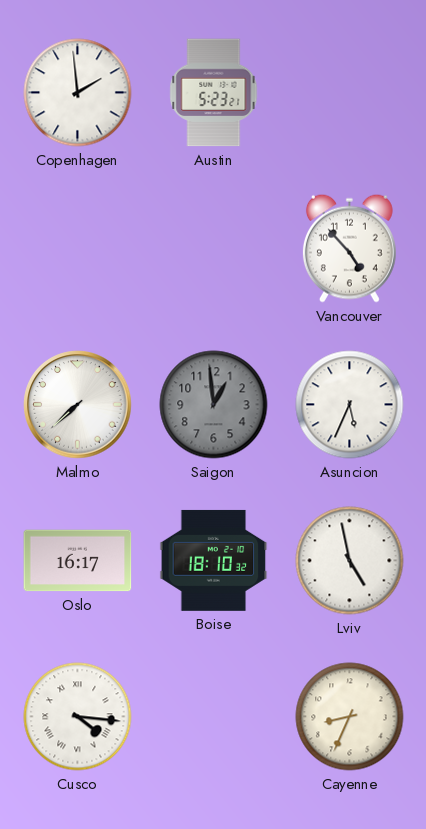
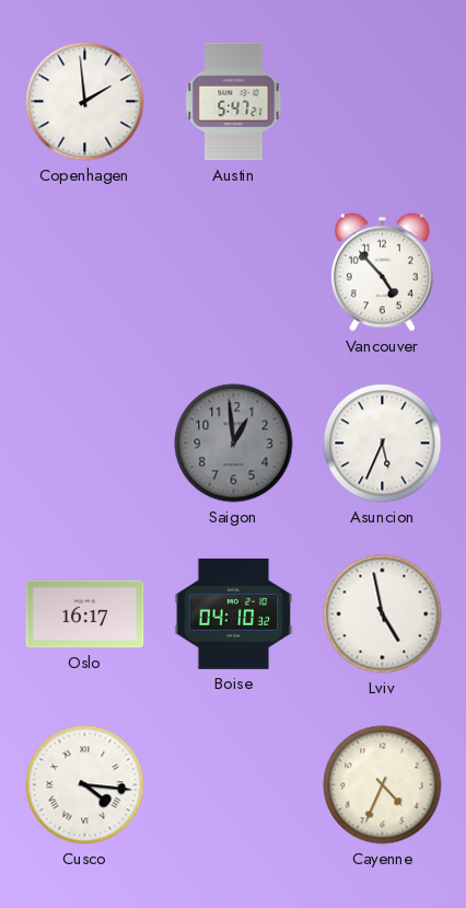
Austin: 5:23 -> 5:47 (234, 102)
Malmo: 7:38 -> none (78, 405)
Boise: 18:10 -> 04:10 (234, 613)
Cayenne: 8:34 -> 4:34 (383, 785)
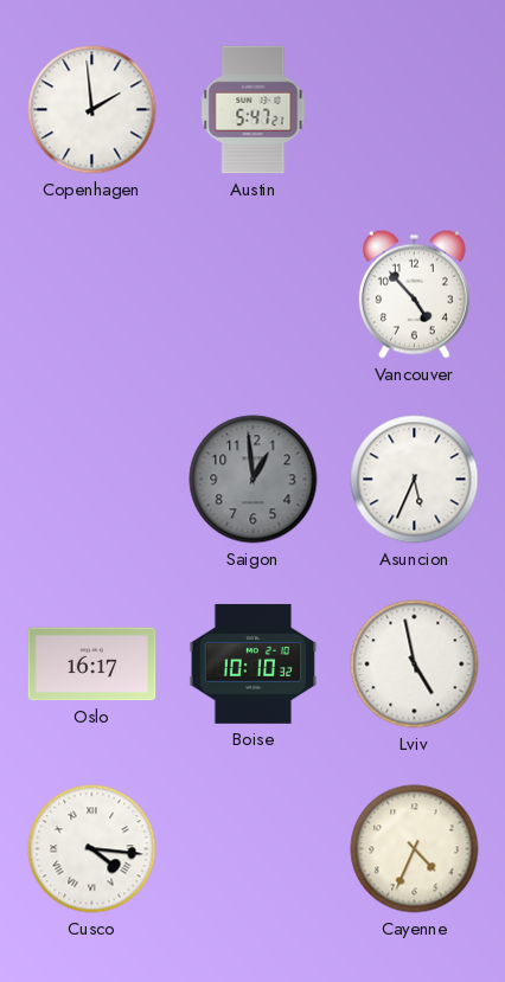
Boise: 04:10 -> 10:10 (254, 663)
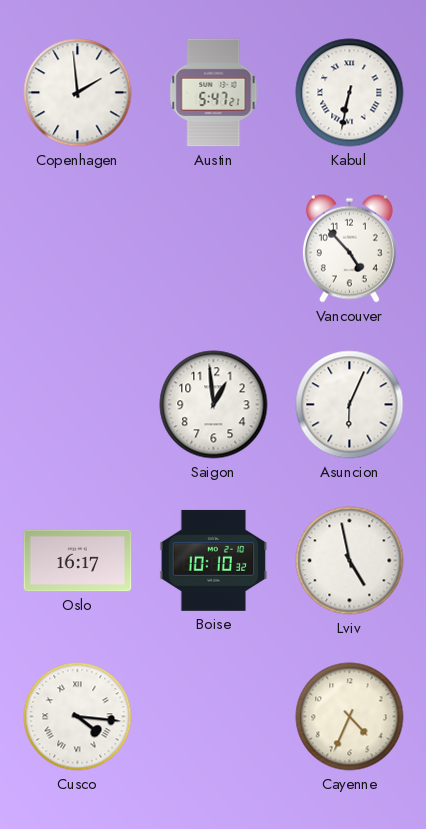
Kabul: none -> 6:32 (350, 93)
Saigon dial: grey -> white (214, 405)
Asuncion: 5:34 -> 6:04 (350, 405)
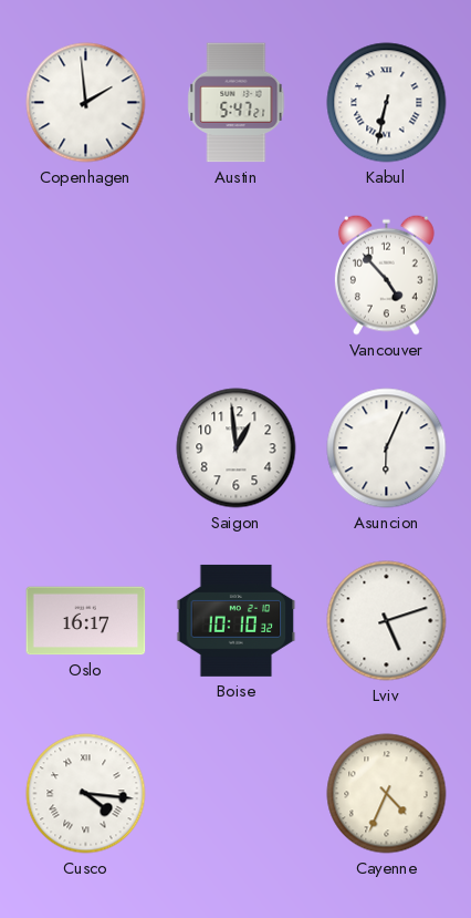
Lviv: 4:58 -> 5:12 (387, 621)
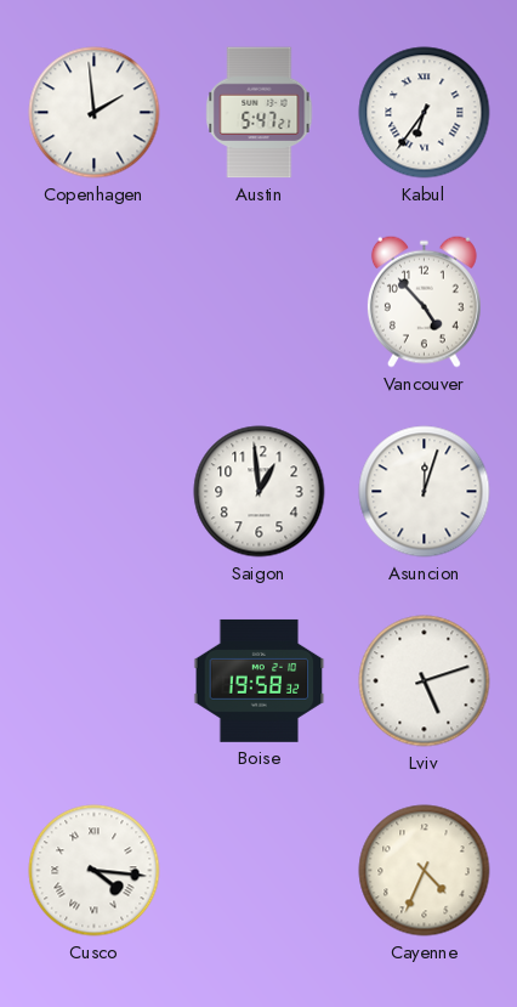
Kabul: 6:32 -> 6:36 (425, 113)
Asuncion: 6:04 -> 12:03 (425, 492)
Oslo: 16:17 -> none (86, 621)
Boise: 10:10 -> 19:58 (260, 680)
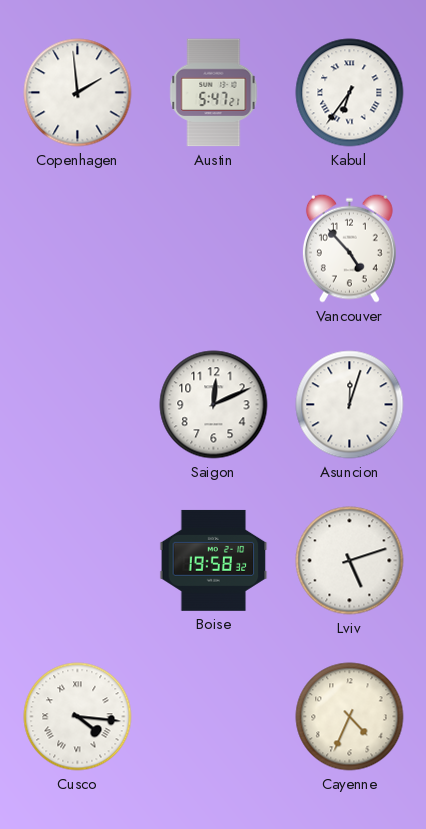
Saigon: 12:59 -> 12:11 (214, 405)
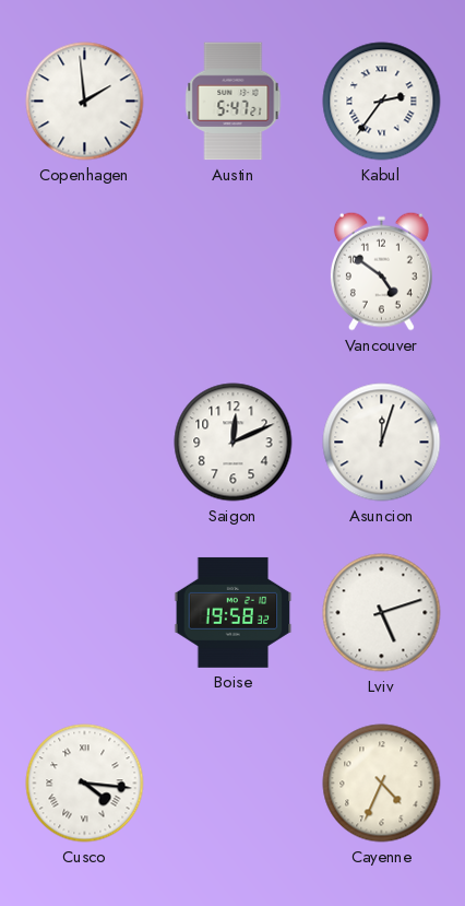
Kabul: 6:36 -> 2:36 (382, 102)
Vancouver: 4:53 -> 4:51 (381, 271)
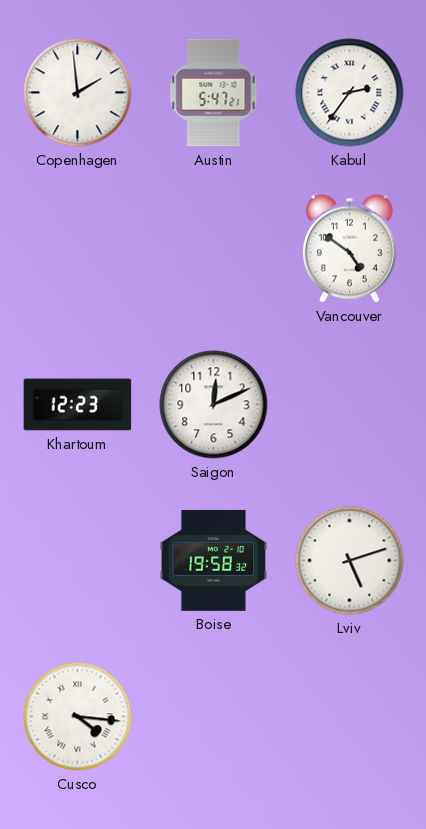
Khartoum: none -> 12:23 (78, 405)
Asuncion: 12:03 -> none (382, 443)
Cayenne: 4:34 -> none (382, 784)
